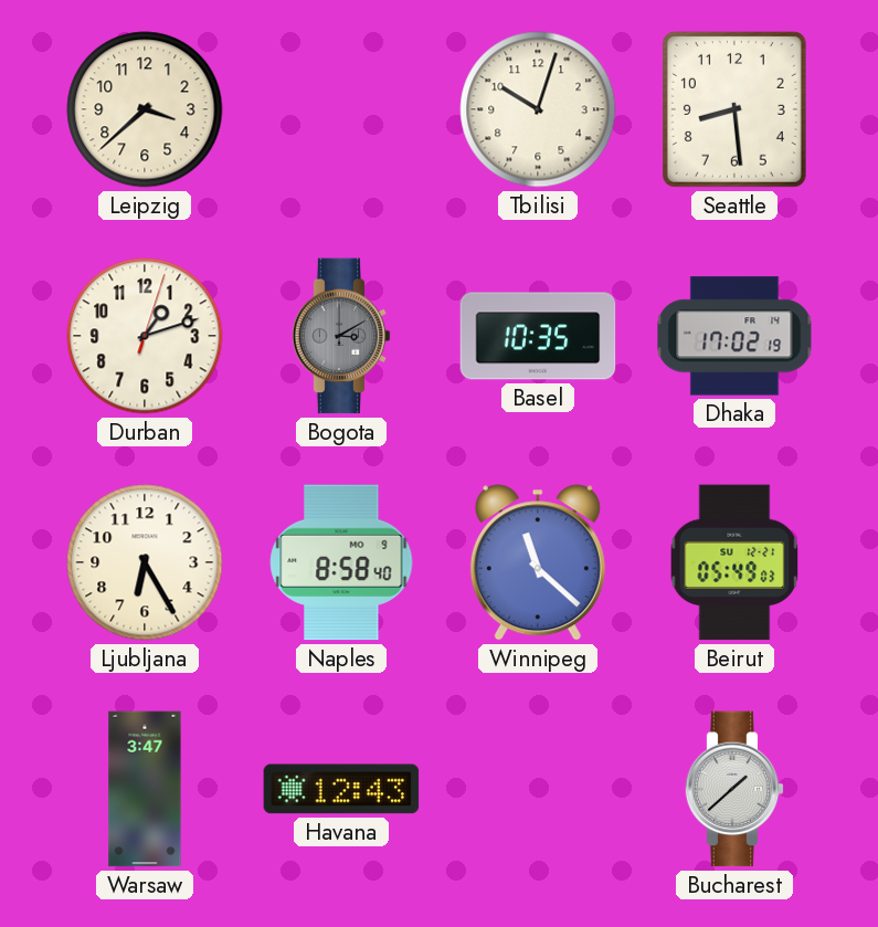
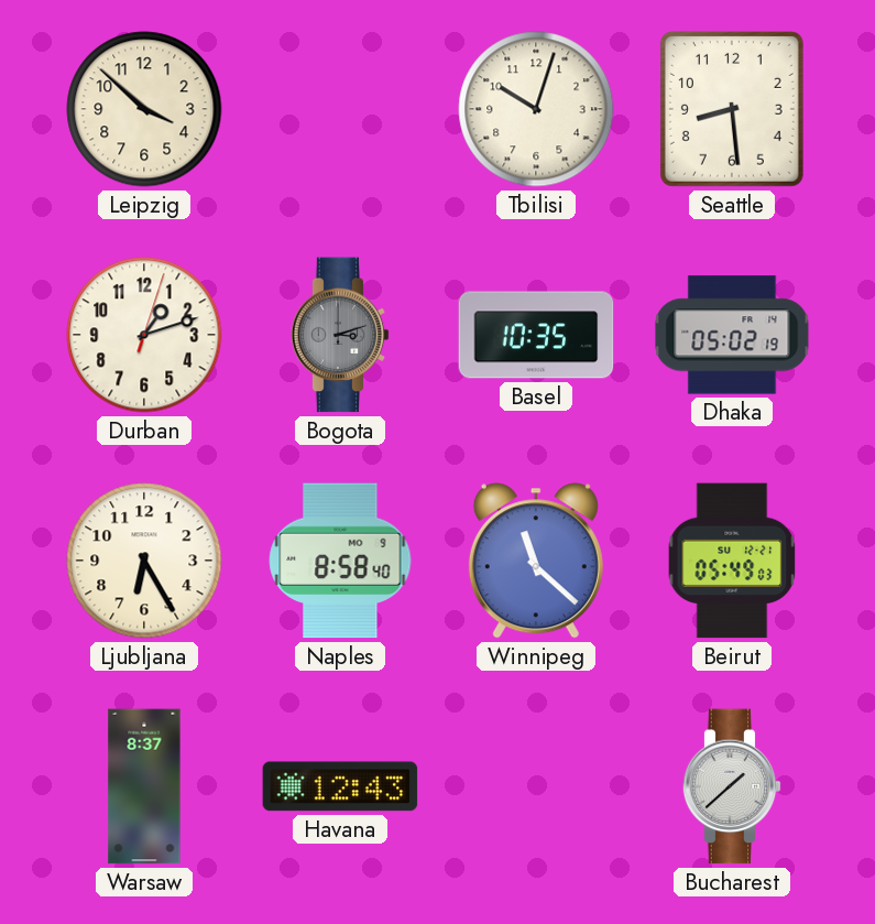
Leipzig: 3:38 -> 3:52 (144, 109)
Bogota: 3:10 -> 3:12 (340, 335)
Dhaka: 17:02 -> 05:02 (732, 335)
Warsaw: 3:47 -> 8:37 (144, 786)
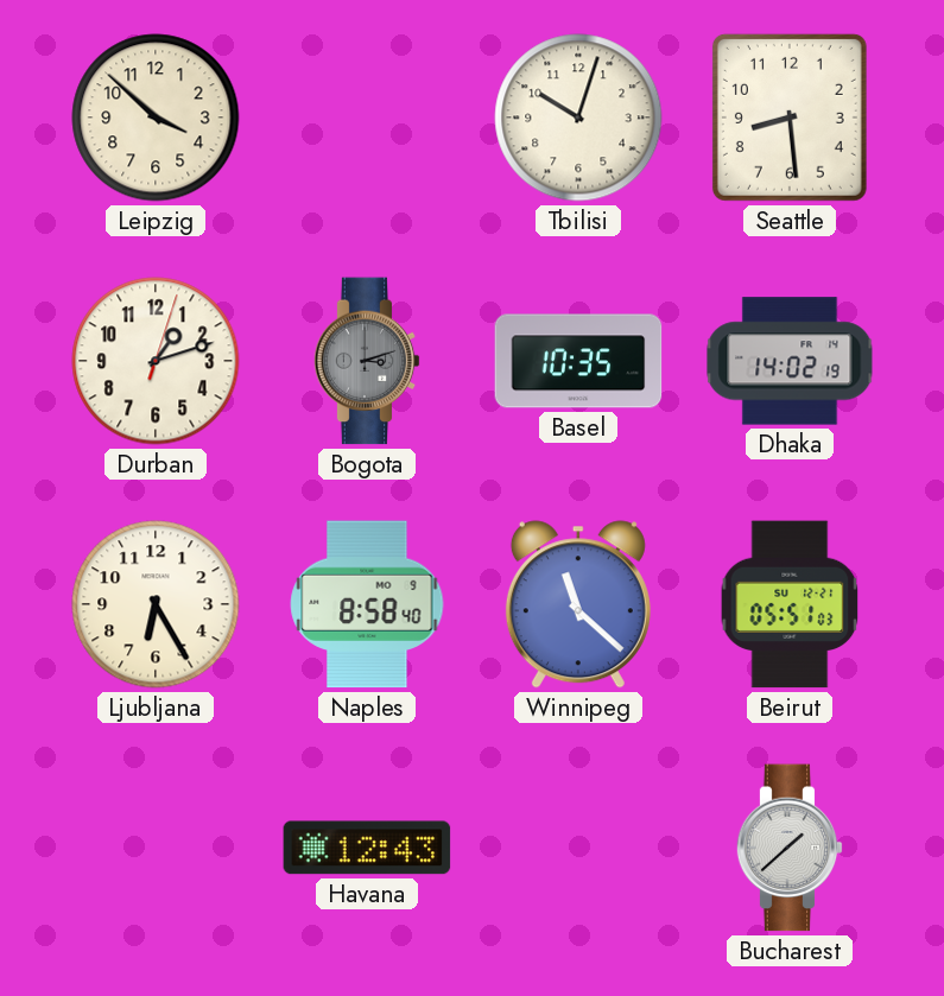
Dhaka: 05:02 -> 14:02 (790, 361)
Beirut: 05:49 -> 05:51 (790, 604)
Warsaw: 8:37 -> none (144, 786)
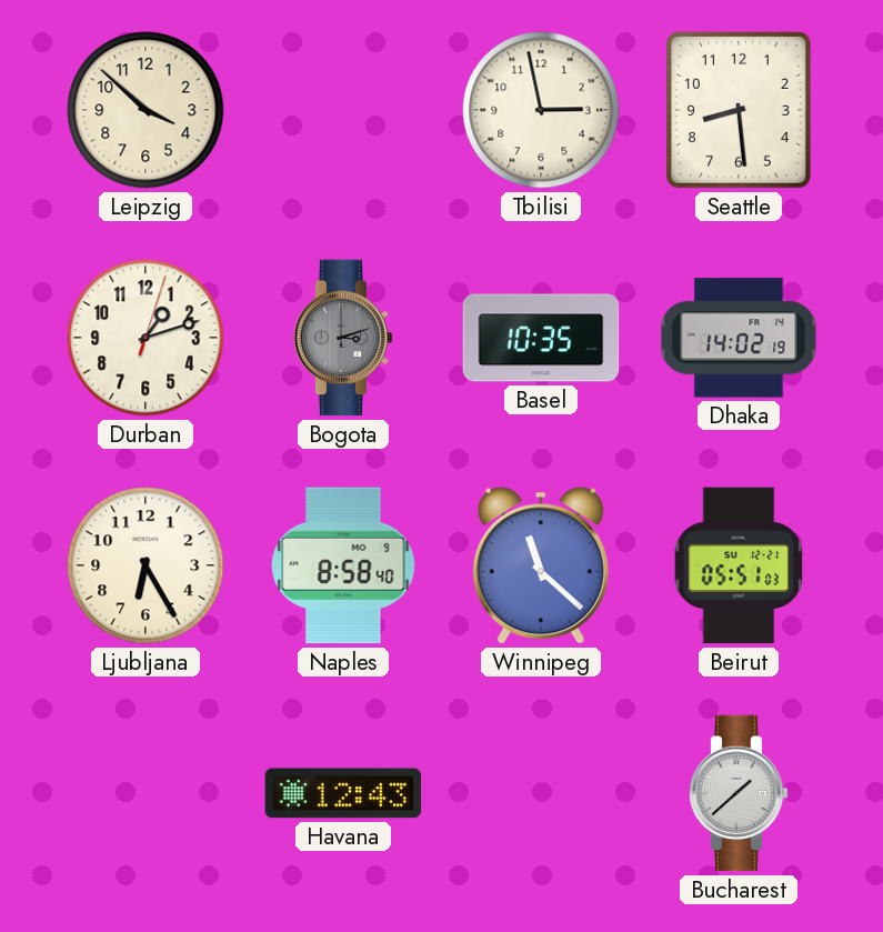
Tbilisi: 10:03 -> 2:58 (541, 110)
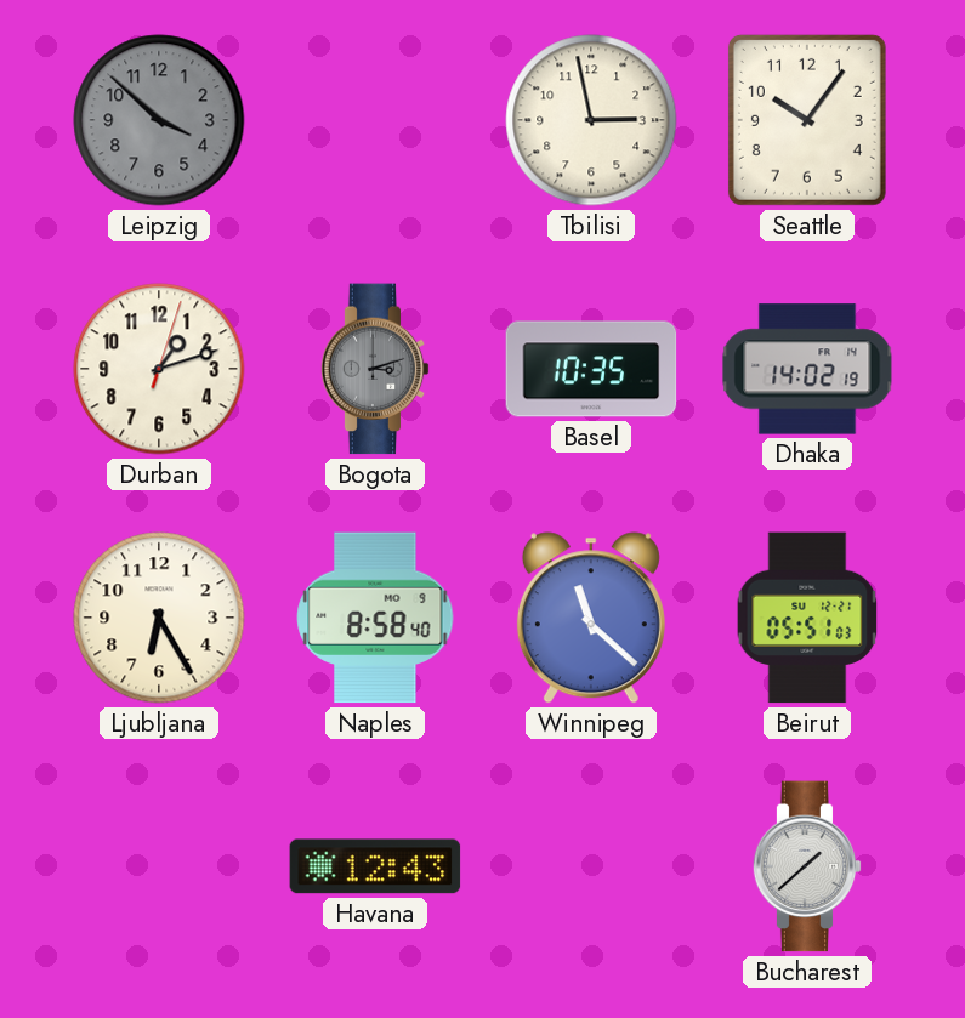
Leipzig dial: cream -> grey (159, 120)
Seattle: 8:29 -> 10:06 (807, 120)
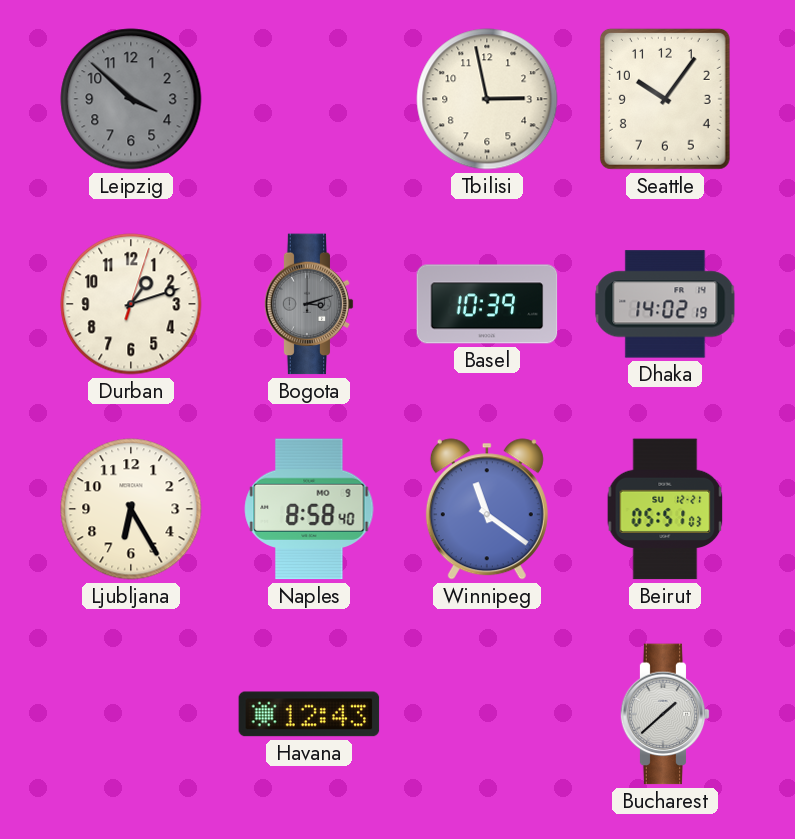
Basel: 10:35 -> 10:39 (487, 304)
Winnipeg: 11:22 -> 11:21 (487, 509)
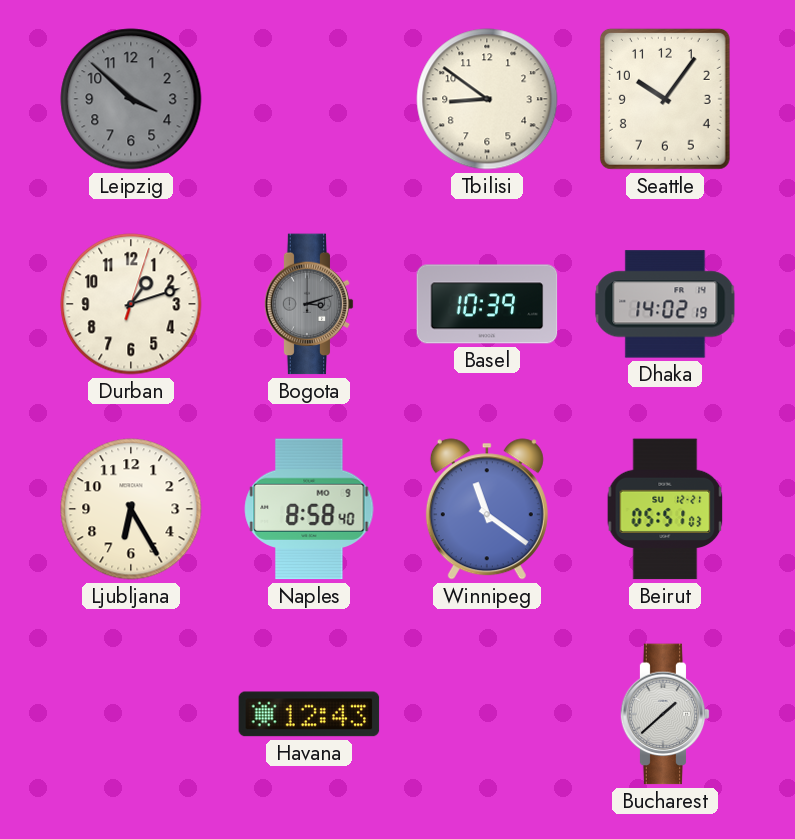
Tbilisi: 2:58 -> 8:51 (487, 99)
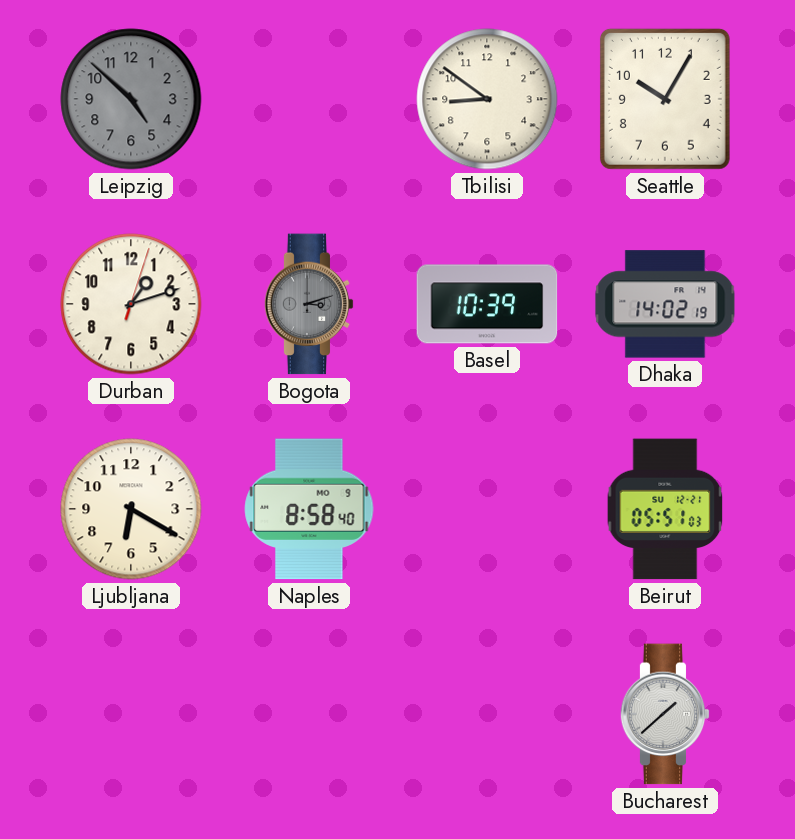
Leipzig: 3:52 -> 4:52 (131, 99)
Seattle: 10:06 -> 10:05 (665, 99)
Ljubljana: 6:25 -> 6:20 (131, 509)
Winnipeg: 11:21 -> none (487, 509)
Havana: 12:43 -> none (309, 714)
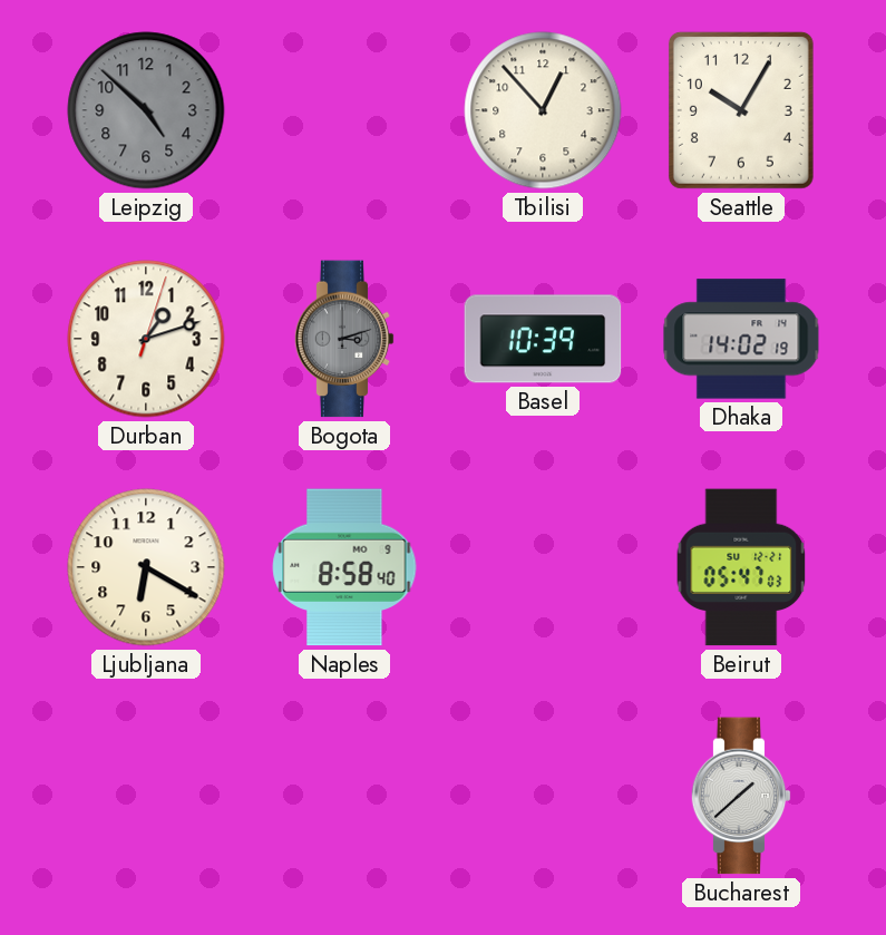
Tbilisi: 8:51 -> 12:53 (543, 110)
Beirut: 05:51 -> 05:47 (741, 567)
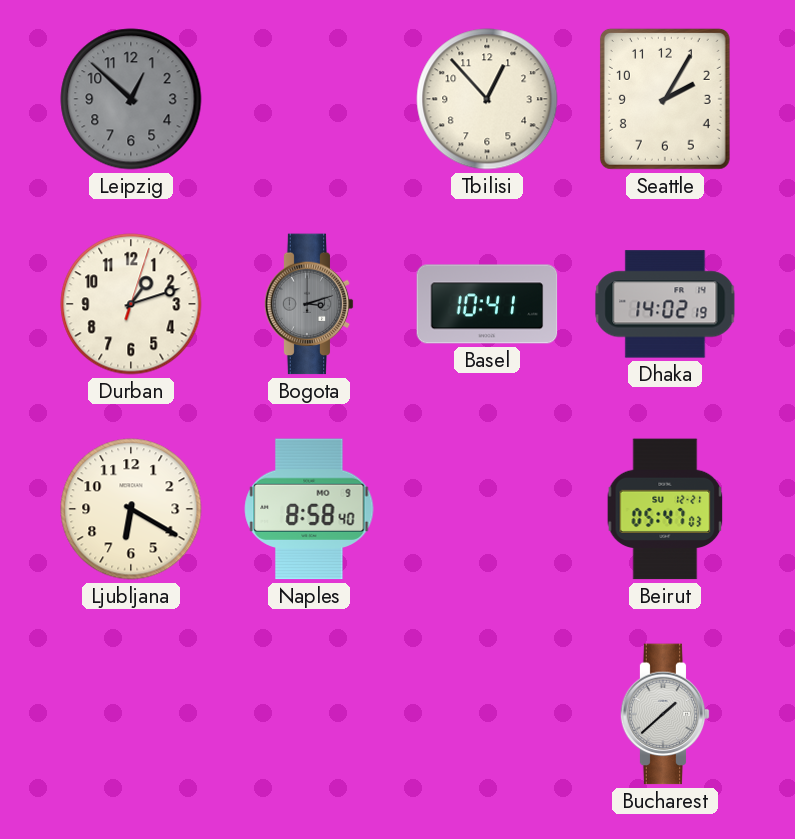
Leipzig: 4:52 -> 12:52 (131, 99)
Seattle: 10:05 -> 2:05 (665, 99)
Basel: 10:39 -> 10:41 (487, 304)
